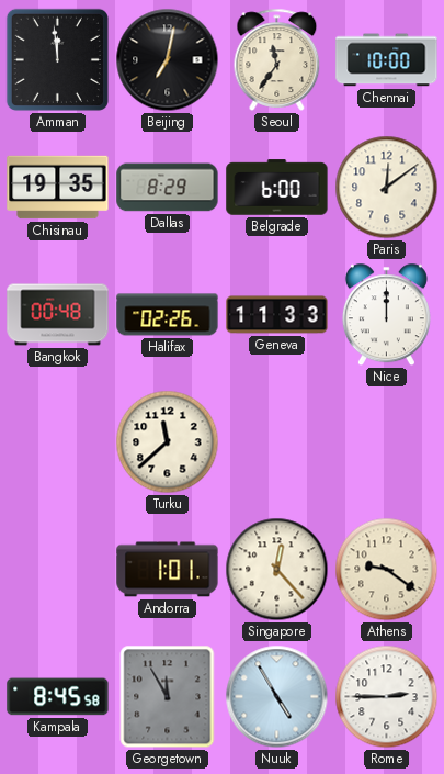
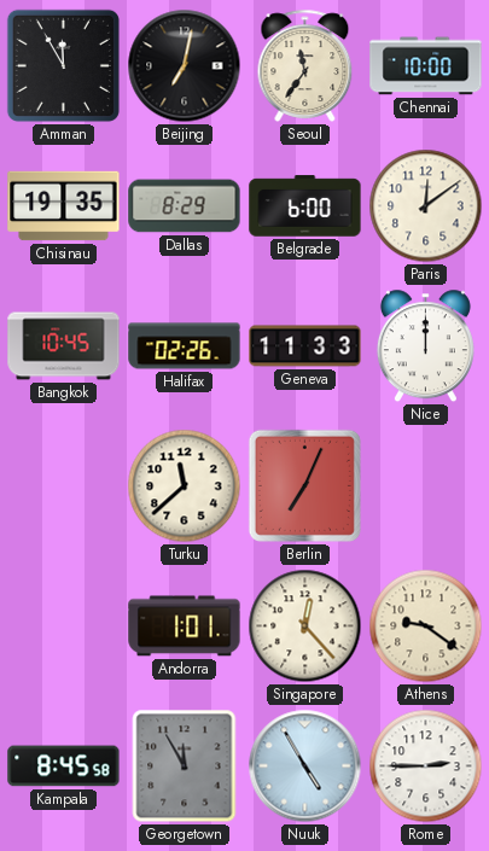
Amman: 11:59 -> 11:55 (63, 65)
Bangkok: 00:48 -> 10:45 (64, 346)
Berlin: none -> 7:04 (304, 485)
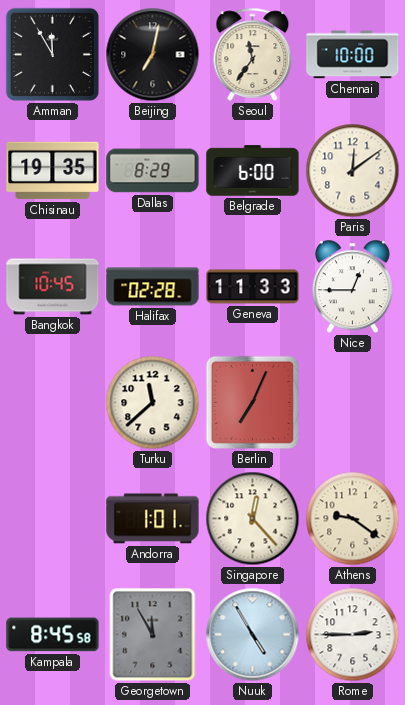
Halifax: 02:26 -> 02:28 (153, 287)
Nice: 12:00 -> 12:45 (352, 287)
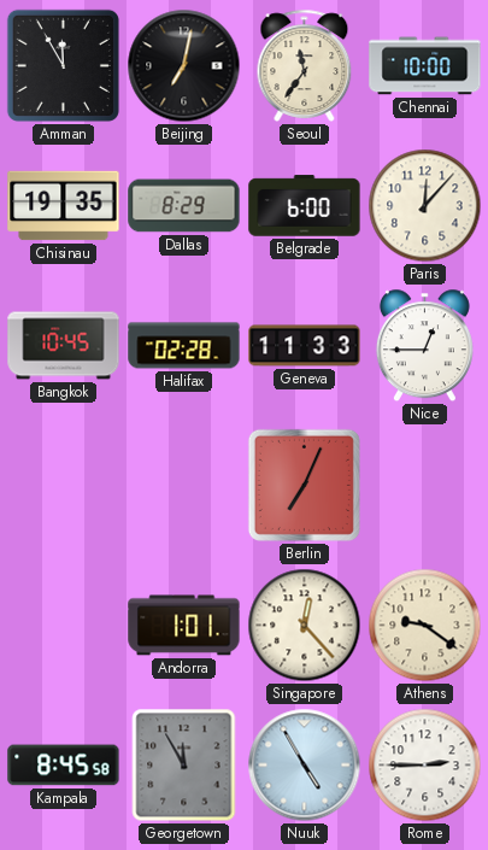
Paris: 12:09 -> 12:07 (425, 206)
Turku: 11:38 -> none (153, 403)
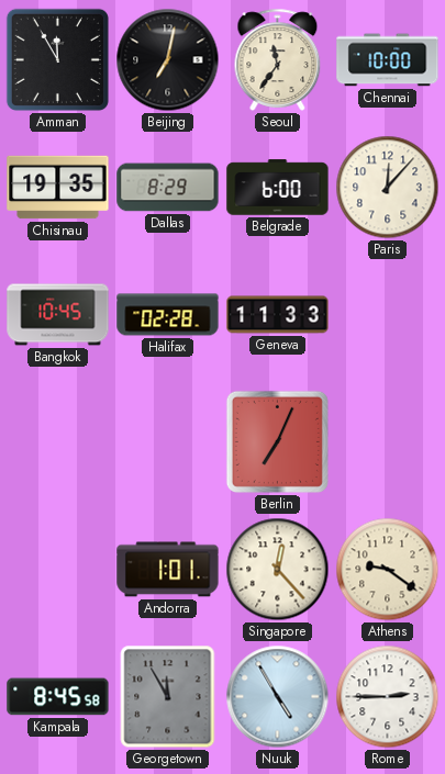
Nice: 12:45 -> none (424, 346)
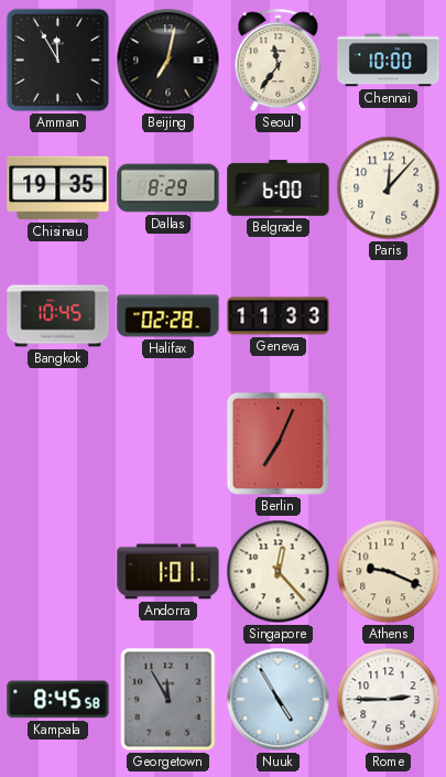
Athens: 9:21 -> 9:19 (389, 572)
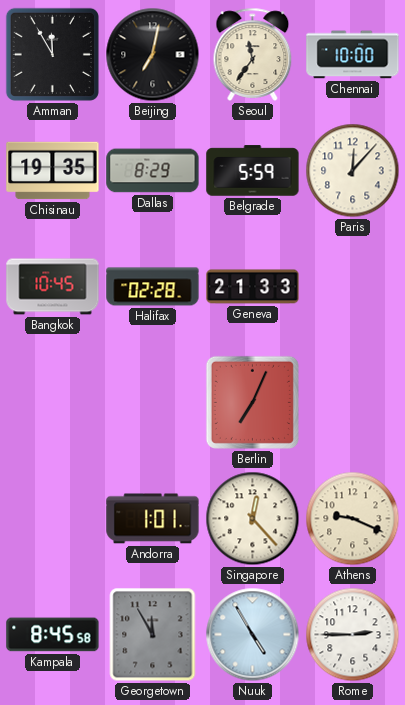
Belgrade: 6:00 -> 5:59 (253, 171)
Geneva: 11:33 -> 21:33 (253, 287)
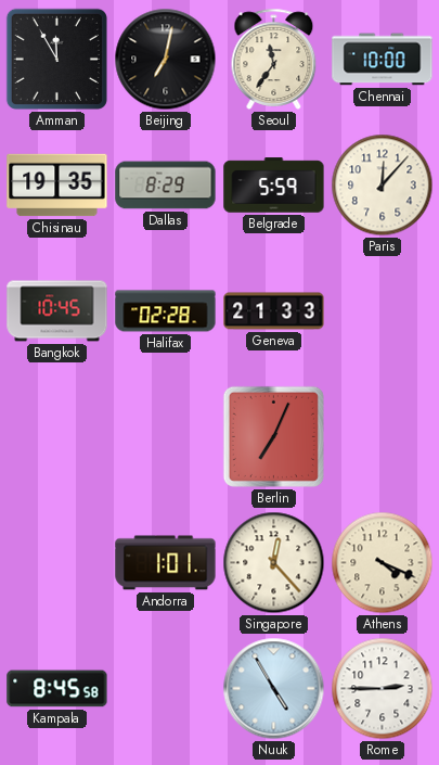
Athens: 9:19 -> 4:19 (383, 563)
Georgetown: 11:55 -> none (153, 635)
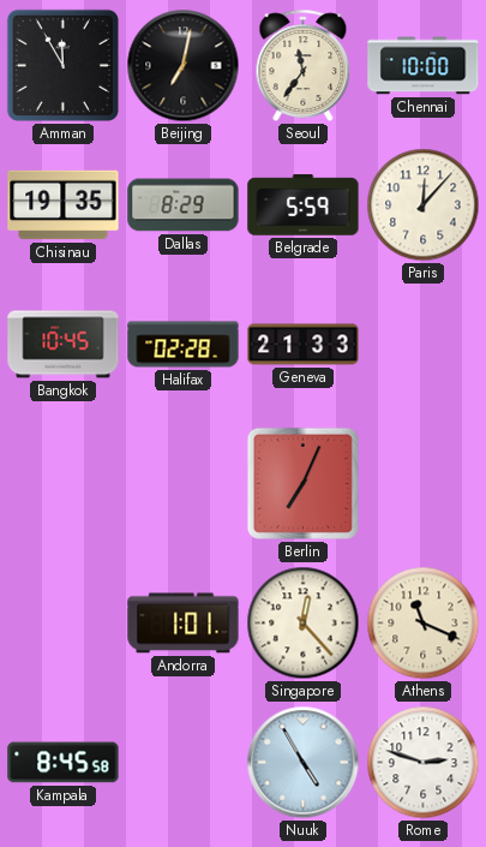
Athens: 4:19 -> 11:19 (424, 624)
Rome: 2:45 -> 2:48 (424, 763)
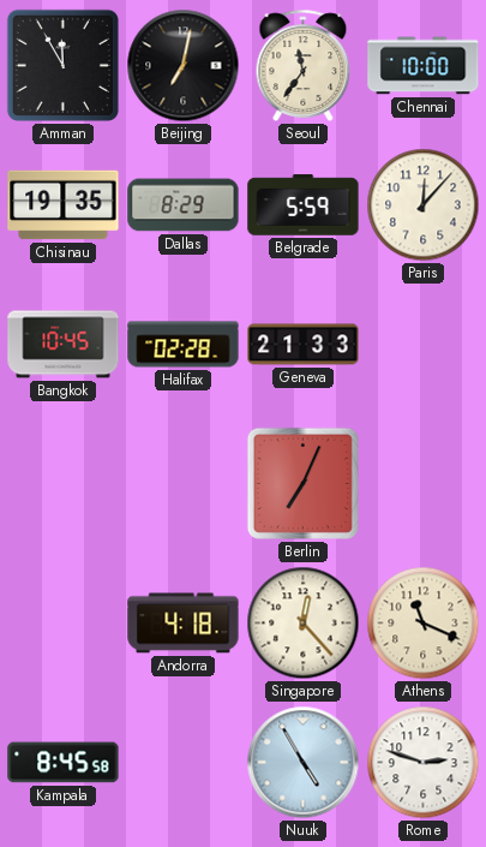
Andorra: 1:01 -> 4:18 (184, 624)
